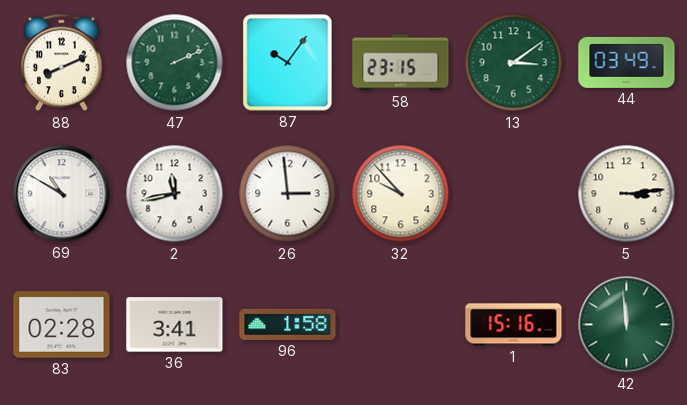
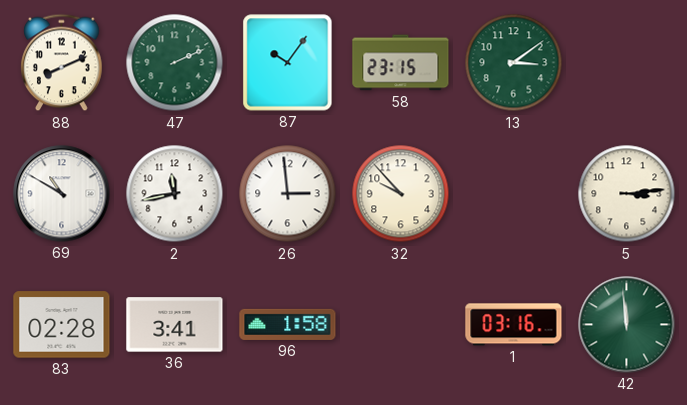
44: 03:49 -> none (627, 62)
1: 15:16 -> 03:16 (514, 325)
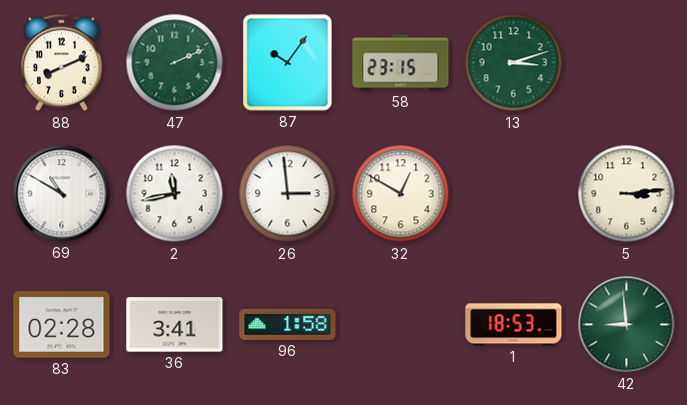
13: 3:09 -> 3:12 (514, 63)
32: 9:53 -> 12:50 (401, 194)
1: 03:16 -> 18:53 (514, 325)
42: 11:59 -> 8:59 (627, 325)
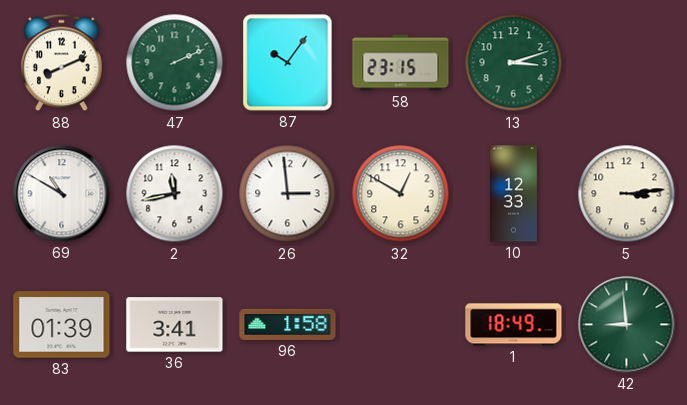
10: none -> 12:33 (514, 194)
83: 02:28 -> 01:39 (62, 325)
1: 18:53 -> 18:49 (514, 325)
